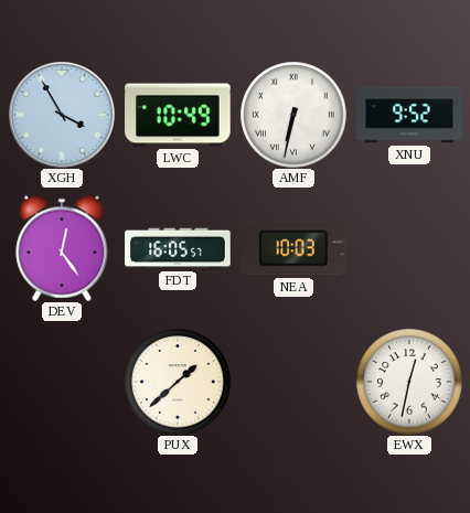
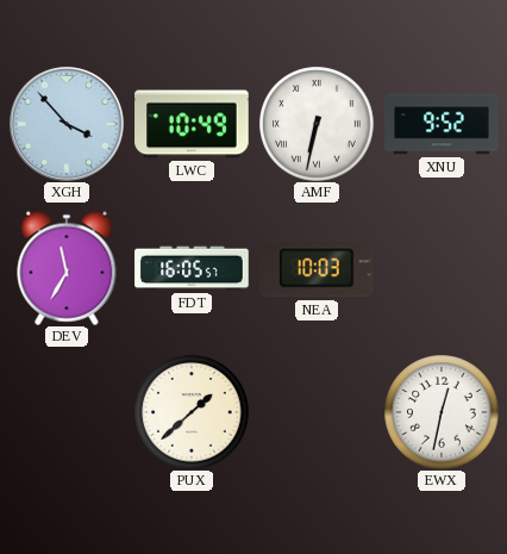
XGH: 3:55 -> 3:53 (68, 125)
DEV: 12:24 -> 11:35 (67, 268)
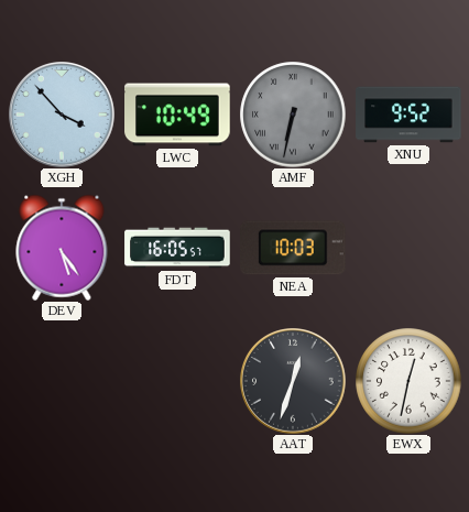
AMF dial: white -> grey (293, 115)
DEV: 11:35 -> 5:24 (62, 248)
PUX: 1:38 -> none (192, 412)
AAT: none -> 12:33 (294, 382)
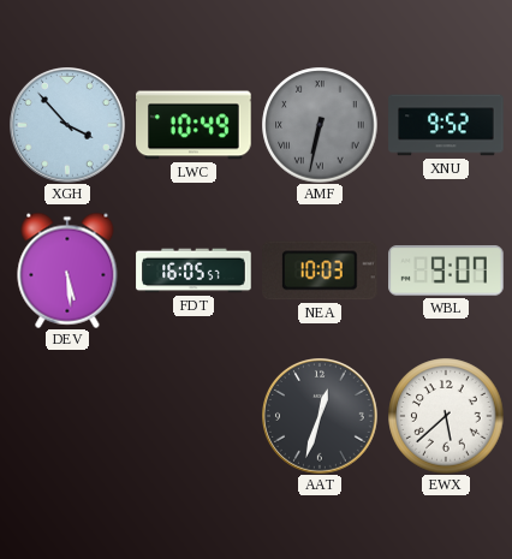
DEV: 5:24 -> 5:29 (67, 270)
WBL: none -> 9:07 (446, 270)
EWX: 12:32 -> 5:38 (446, 416)
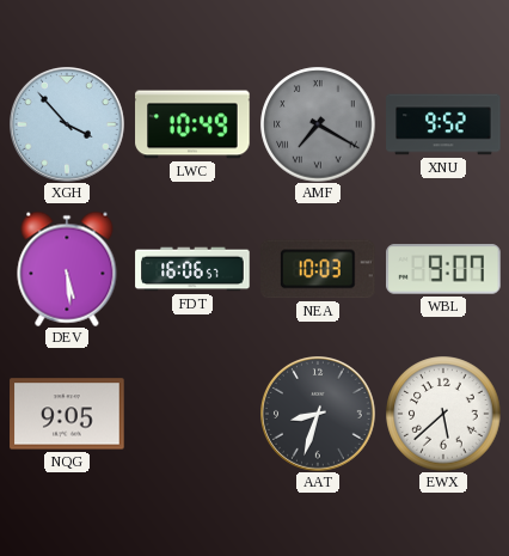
AMF: 6:32 -> 7:20 (318, 124)
FDT: 16:05 -> 16:06 (192, 269)
NQG: none -> 9:05 (67, 414)
AAT: 12:33 -> 8:33 (319, 415)
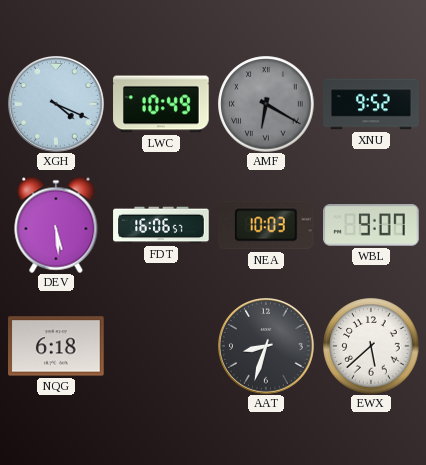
XGH: 3:53 -> 4:19 (57, 105)
AMF: 7:20 -> 6:20 (266, 104)
NQG: 9:05 -> 6:18 (56, 346)
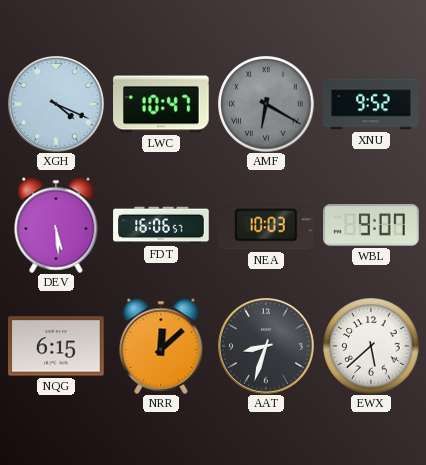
LWC: 10:49 -> 10:47 (161, 104)
NQG: 6:18 -> 6:15 (56, 346)
NRR: none -> 12:08 (161, 346)
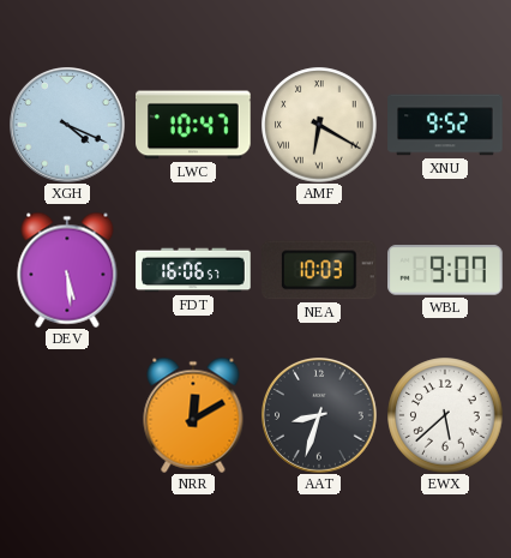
AMF dial: grey -> cream (319, 125)
NQG: 6:15 -> none (56, 346)
NRR: 12:08 -> 12:10 (193, 415)
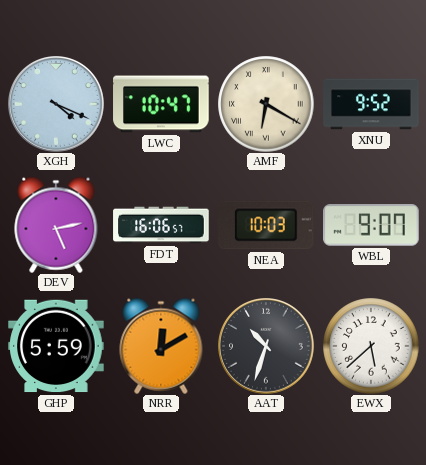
DEV: 5:29 -> 5:13 (56, 225)
GHP: none -> 5:59 (56, 346)
AAT: 8:33 -> 10:33 (267, 347)
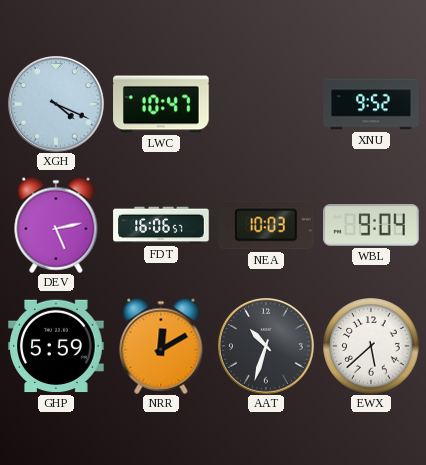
AMF: 6:20 -> none (266, 104)
WBL: 9:07 -> 9:04 (371, 225)
